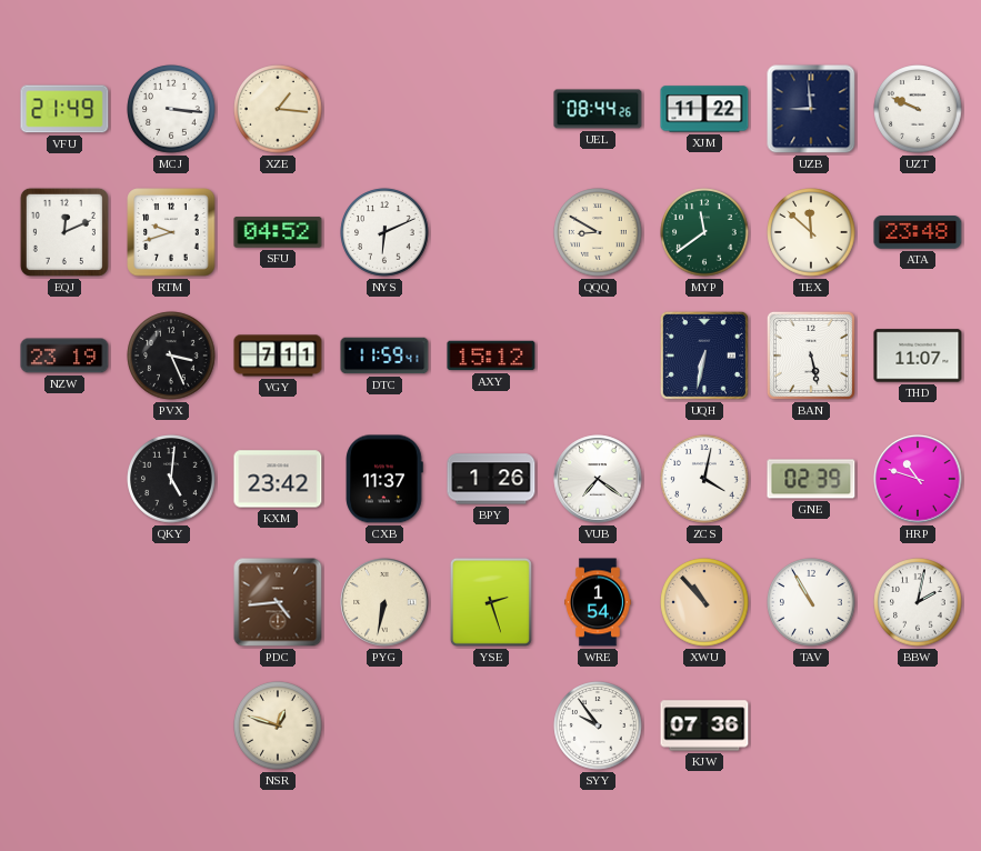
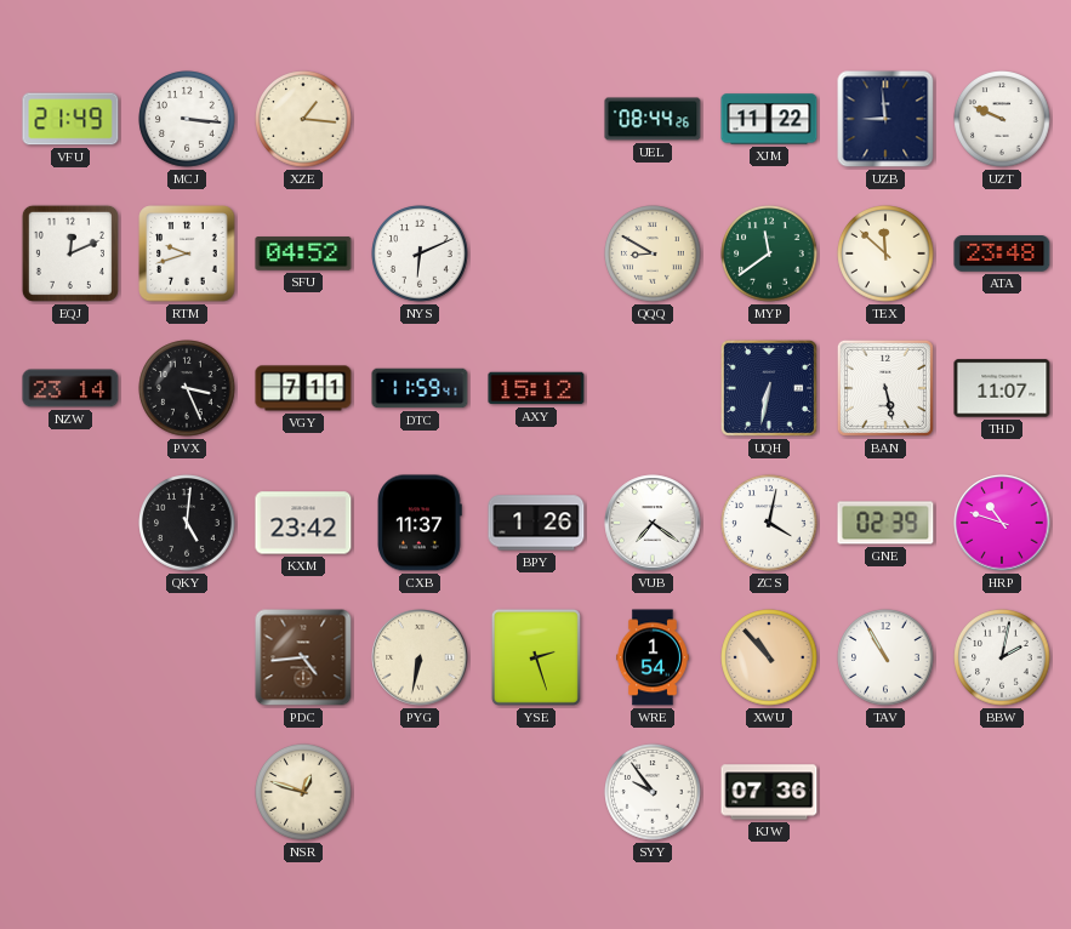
NZW: 23:19 -> 23:14 (70, 388)
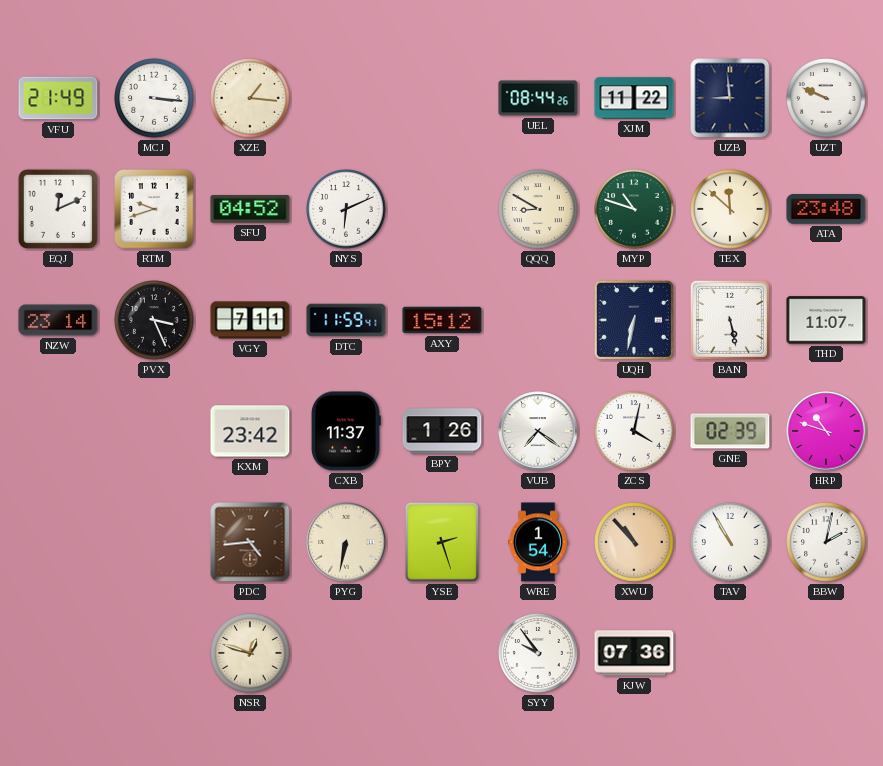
MYP: 11:39 -> 10:48 (634, 209)
QKY: 5:01 -> none (187, 523)
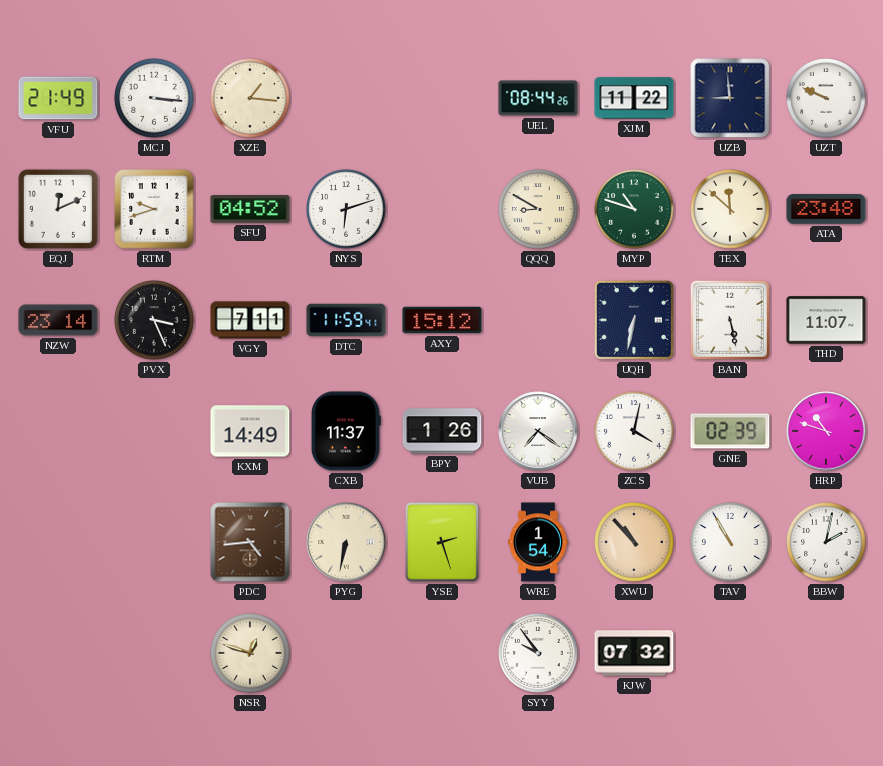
NYS: 6:11 -> 6:12 (346, 209)
KXM: 23:42 -> 14:49 (250, 431)
KJW: 07:36 -> 07:32 (634, 653)
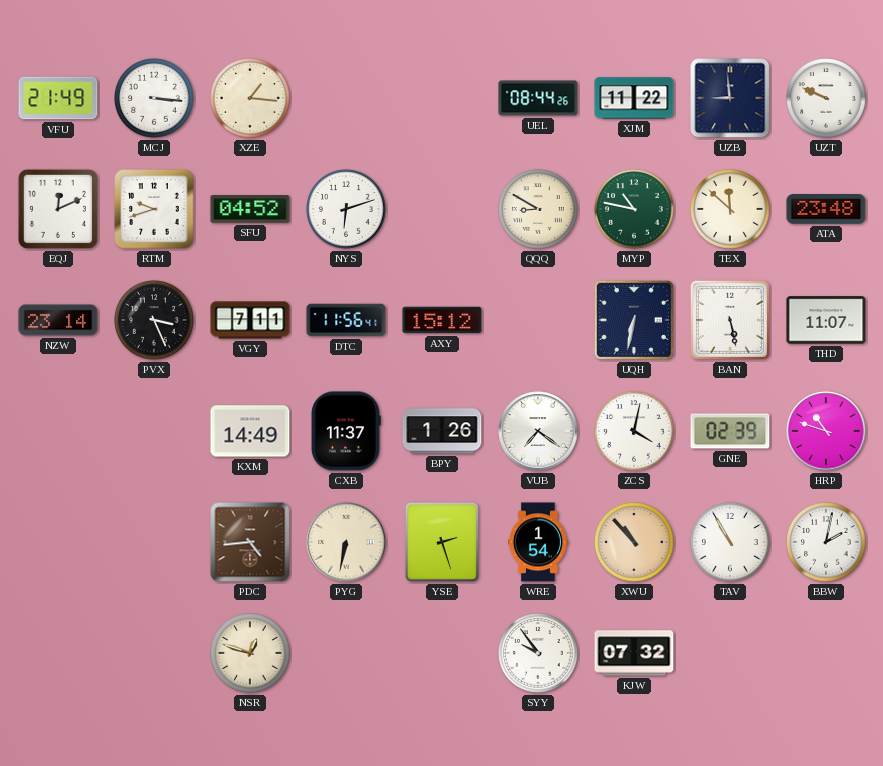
MYP: 10:48 -> 10:47 (634, 209)
DTC: 11:59 -> 11:56 (346, 320)
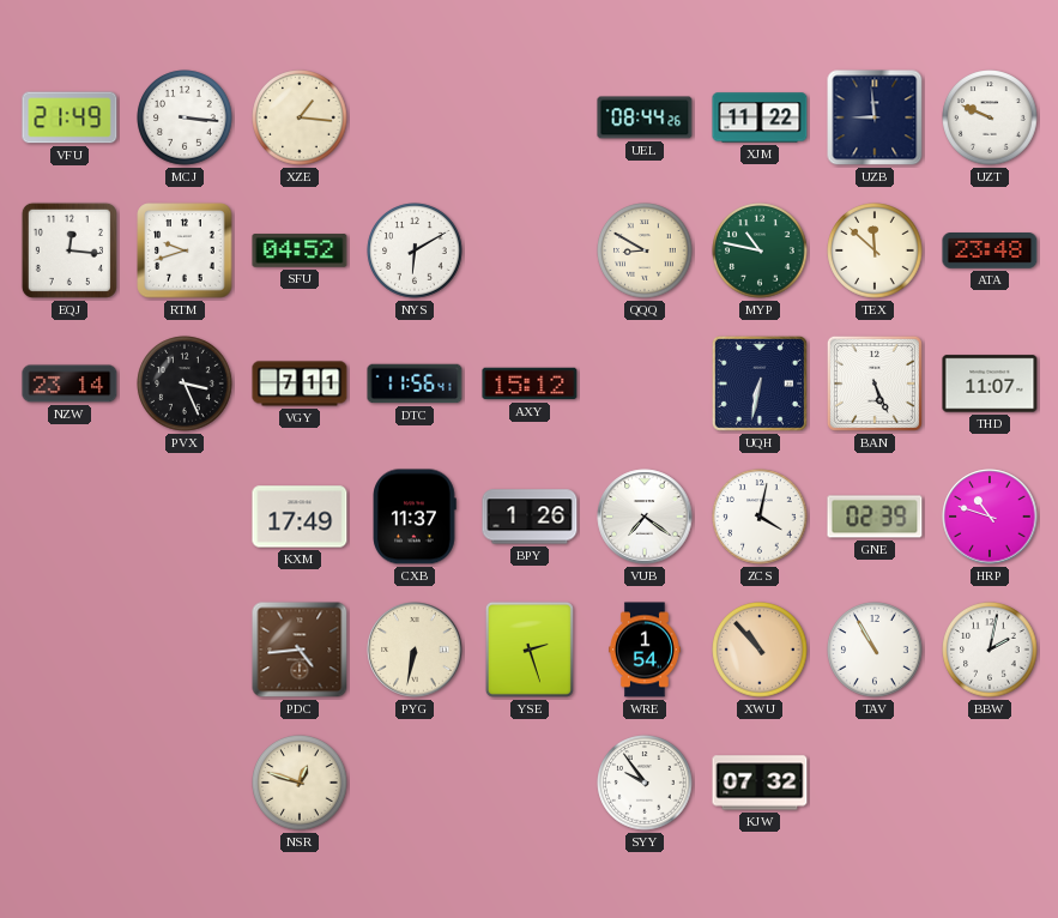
EQJ: 12:11 -> 12:16 (69, 250)
NYS: 6:12 -> 6:10 (415, 250)
BAN: 5:28 -> 5:26 (875, 383)
KXM: 14:49 -> 17:49 (300, 517)
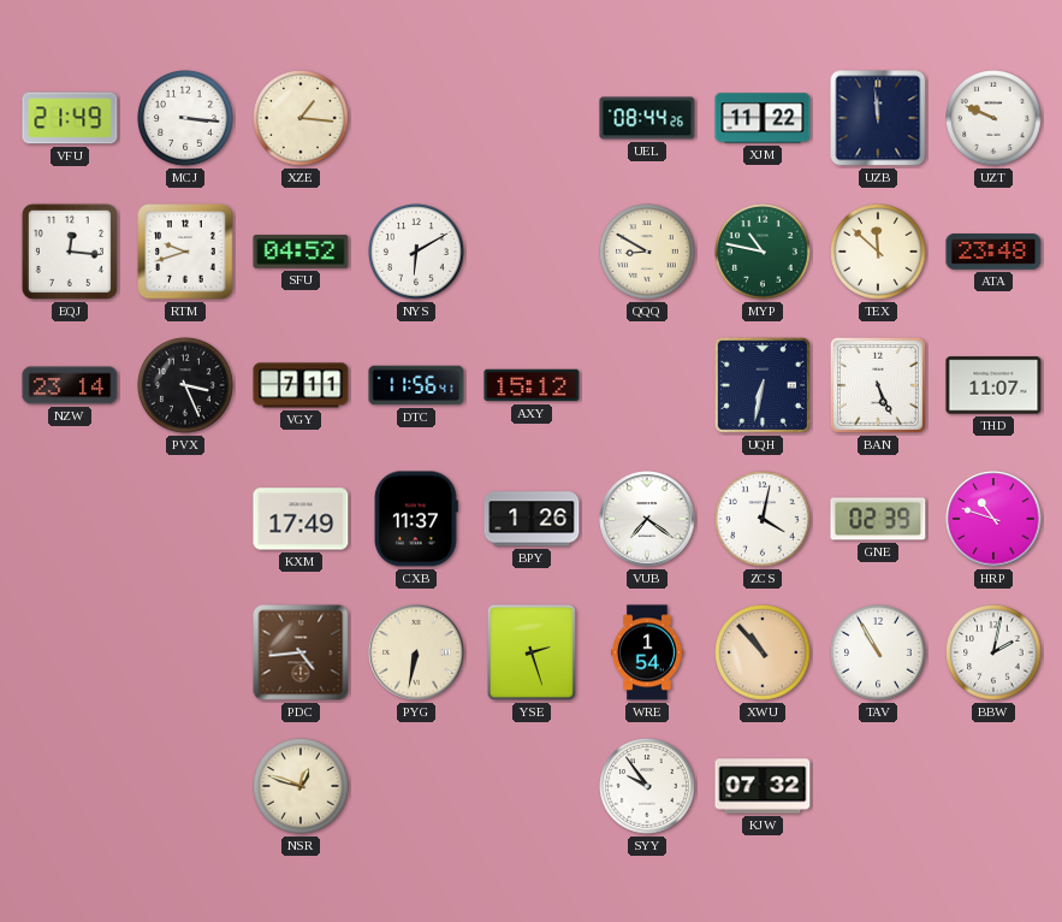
UZB: 8:59 -> 11:59 (878, 118)
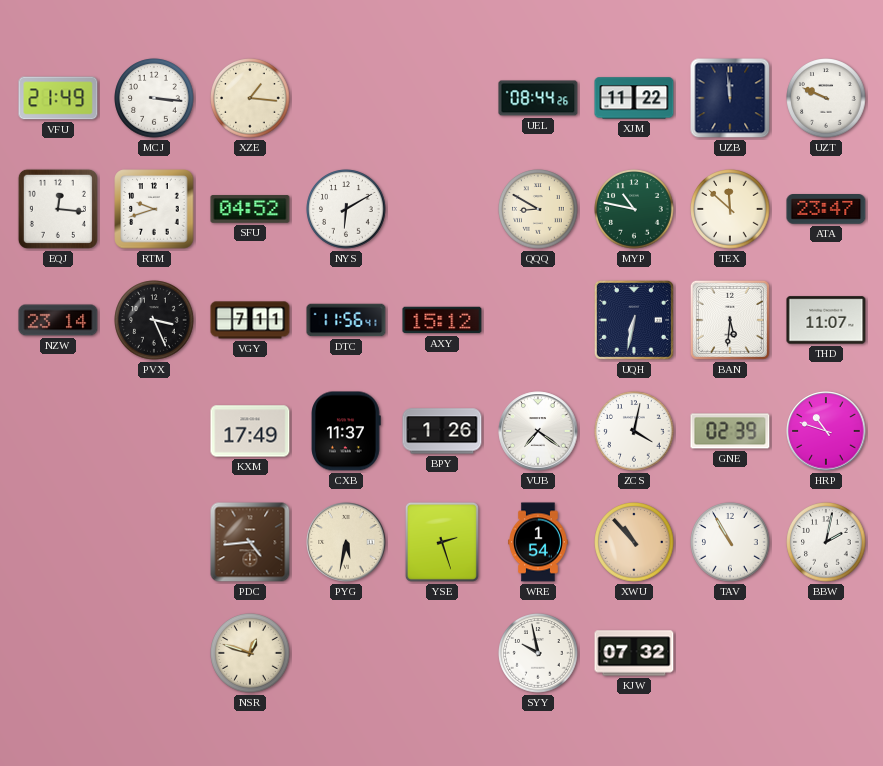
ATA: 23:48 -> 23:47 (826, 210)
BAN: 5:26 -> 5:31 (730, 320)
PYG: 6:32 -> 5:32 (346, 542)
SYY: 9:54 -> 9:58 (538, 653)
